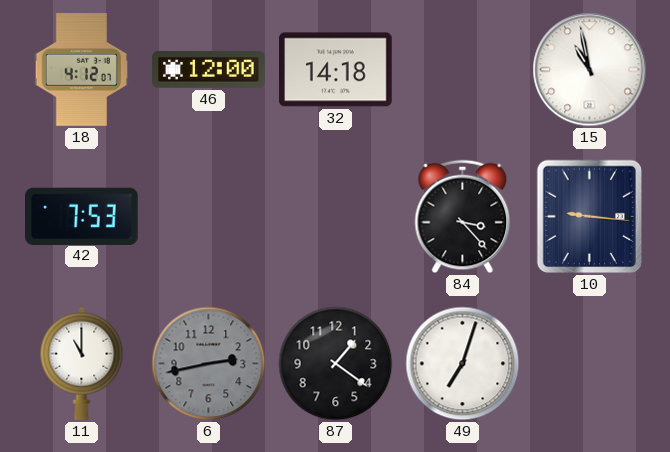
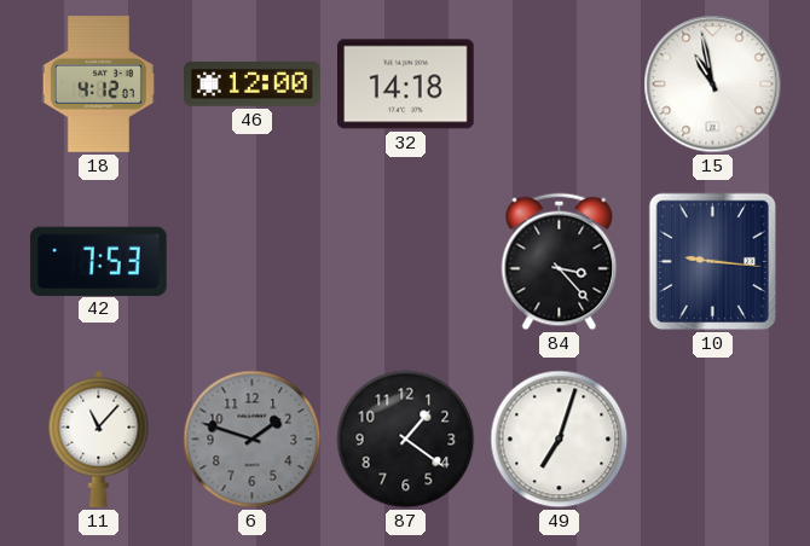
11: 11:00 -> 11:07 (99, 438)
6: 2:43 -> 1:48 (253, 440)
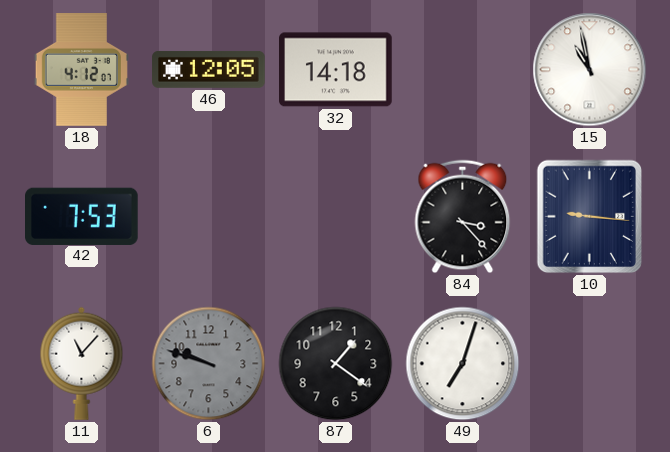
46: 12:00 -> 12:05 (209, 70)
6: 1:48 -> 9:48 (209, 364)
